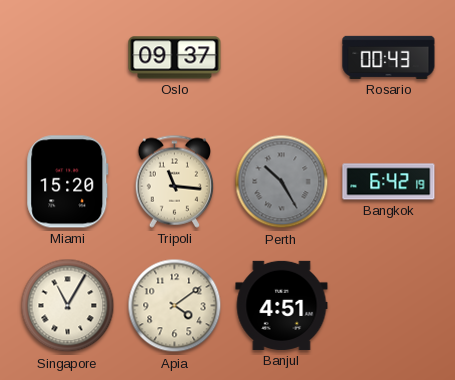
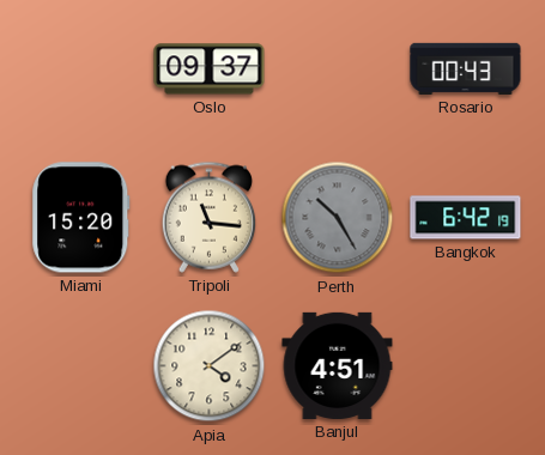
Singapore: 11:05 -> none (68, 306)
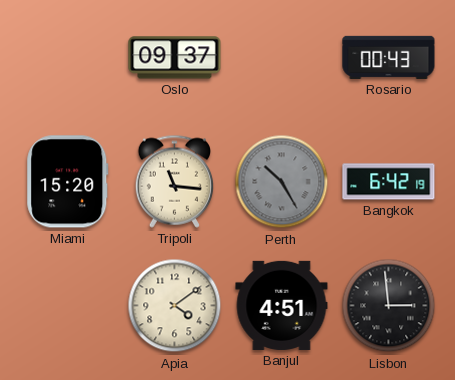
Lisbon: none -> 2:59 (389, 306)
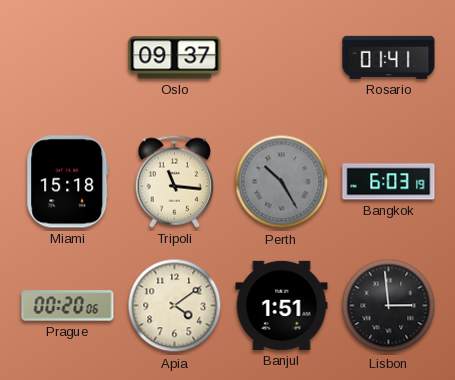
Rosario: 00:43 -> 01:41 (389, 57)
Miami: 15:20 -> 15:18 (68, 182)
Bangkok: 6:42 -> 6:03 (389, 182)
Prague: none -> 00:20 (68, 306)
Banjul: 4:51 -> 1:51 (282, 305)
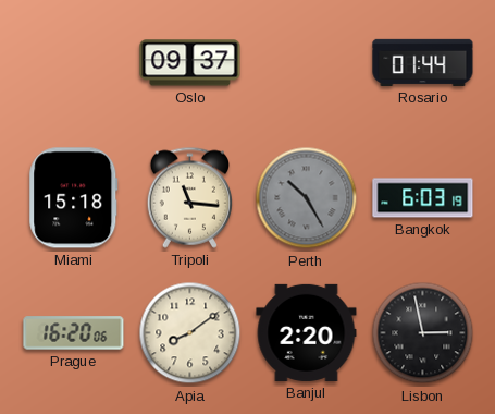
Rosario: 01:41 -> 01:44 (423, 62)
Prague: 00:20 -> 16:20 (74, 333)
Apia: 4:09 -> 8:09 (190, 333)
Banjul: 1:51 -> 2:20 (307, 332)
Lisbon: 2:59 -> 2:58 (423, 333)
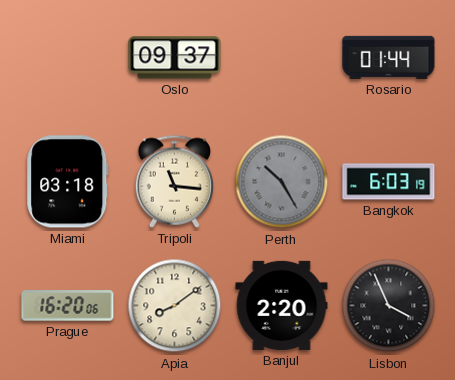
Miami: 15:18 -> 03:18 (68, 182)
Lisbon: 2:58 -> 3:56 (389, 306)
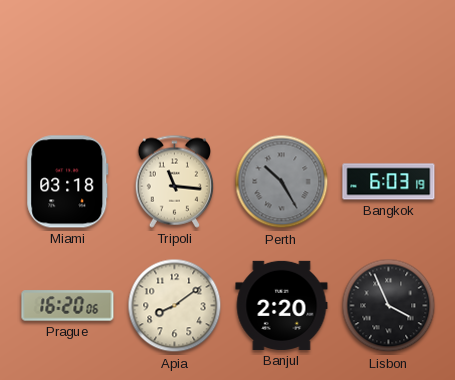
Oslo: 09:37 -> none (175, 58)
Rosario: 01:44 -> none (389, 57)
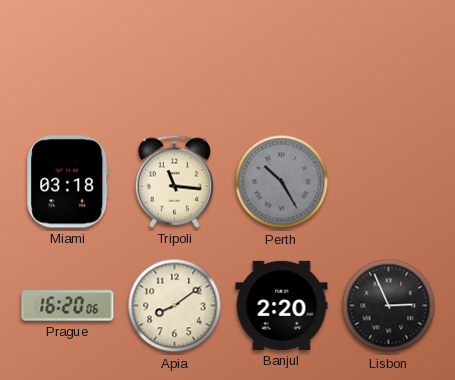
Bangkok: 6:03 -> none (389, 182)
Lisbon: 3:56 -> 2:56 (389, 306)
